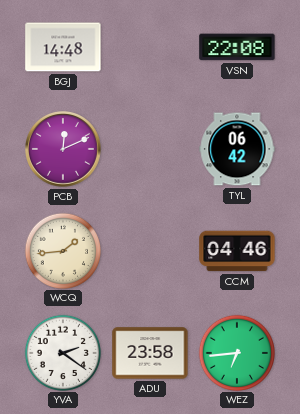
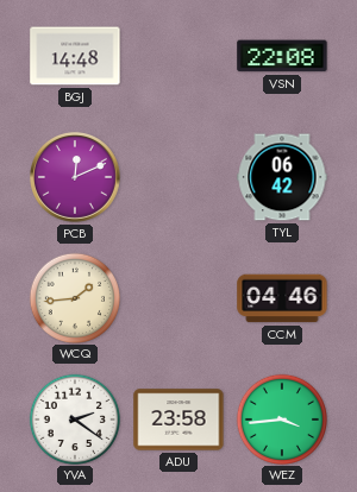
WEZ: 6:44 -> 3:44 (281, 418)
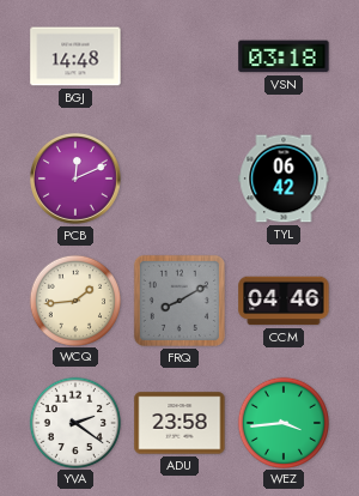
VSN: 22:08 -> 03:18 (284, 56)
FRQ: none -> 8:10 (180, 301)
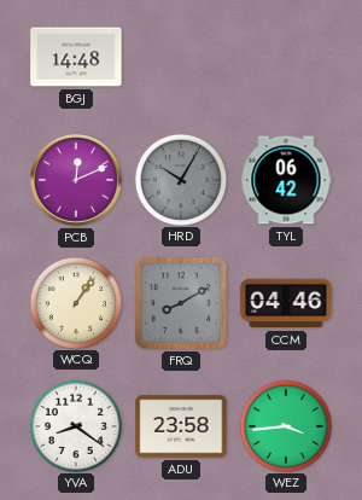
VSN: 03:18 -> none (284, 56)
HRD: none -> 10:05 (180, 179)
WCQ: 1:44 -> 1:06 (75, 302)
YVA: 2:21 -> 8:21 (75, 425)
